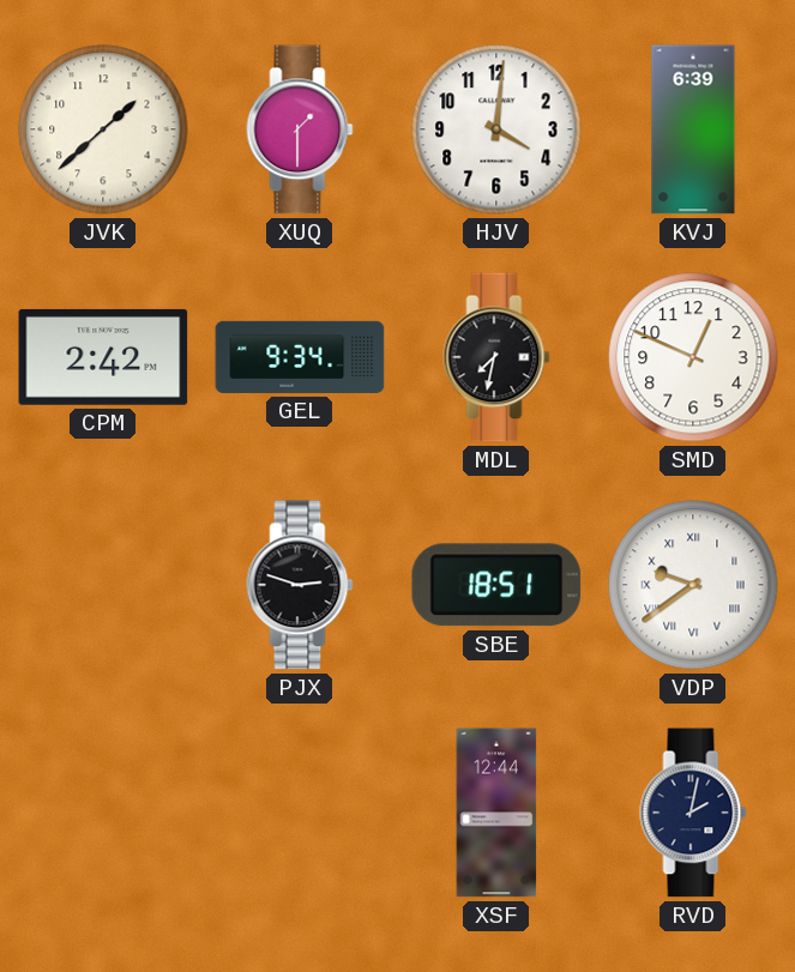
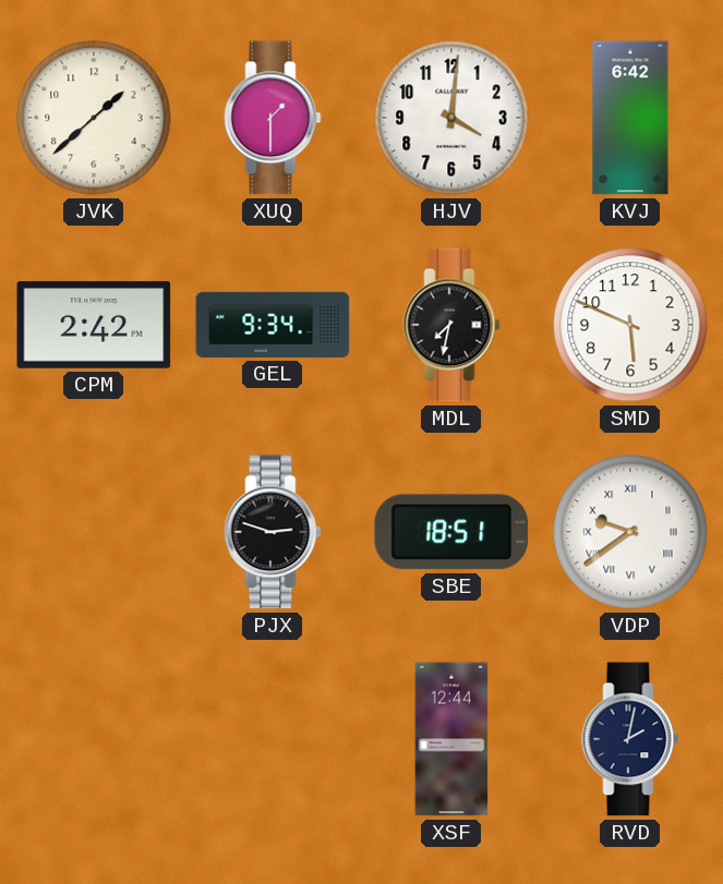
KVJ: 6:39 -> 6:42 (630, 118)
SMD: 12:49 -> 5:49 (630, 325)
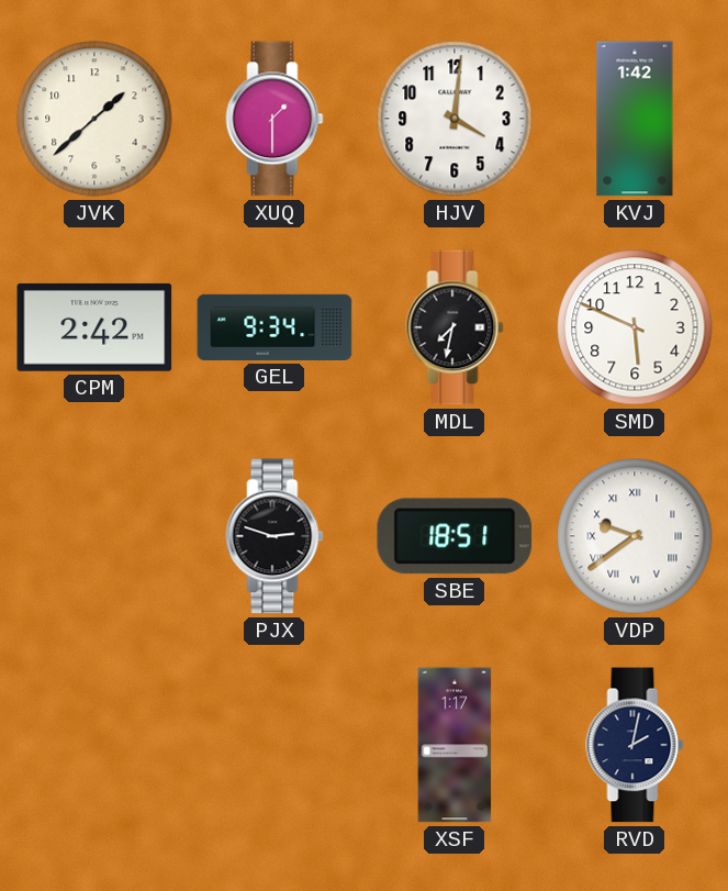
KVJ: 6:42 -> 1:42 (635, 119)
XSF: 12:44 -> 1:17 (455, 745)
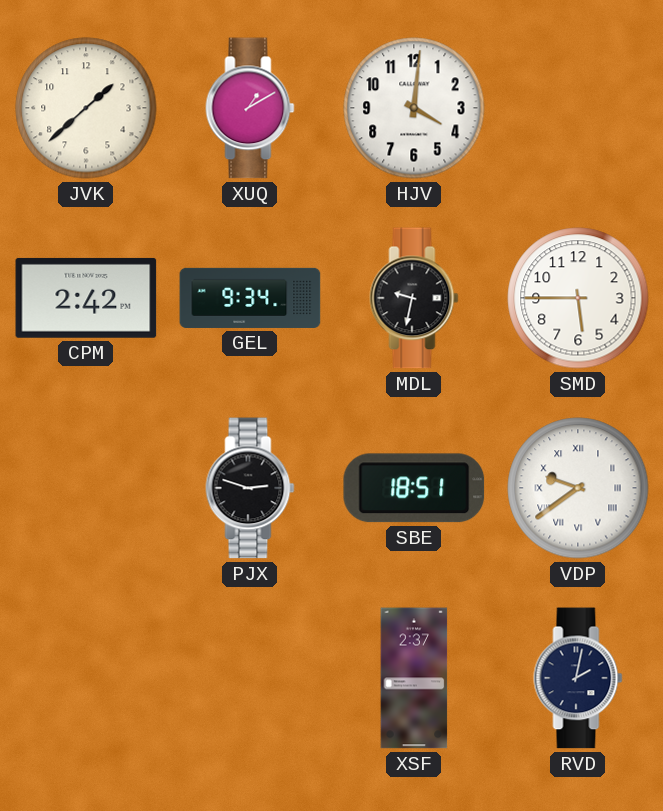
XUQ: 1:30 -> 1:10 (250, 108)
KVJ: 1:42 -> none (635, 119)
MDL: 7:32 -> 9:32 (414, 298)
SMD: 5:49 -> 5:45 (578, 298)
XSF: 1:17 -> 2:37 (414, 678)
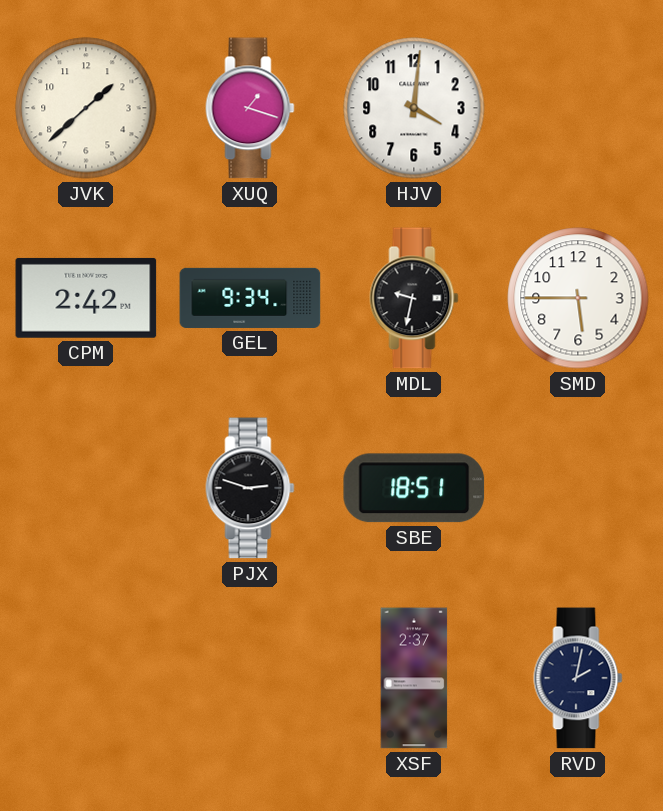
XUQ: 1:10 -> 1:18 (250, 108)
VDP: 9:39 -> none (578, 488)
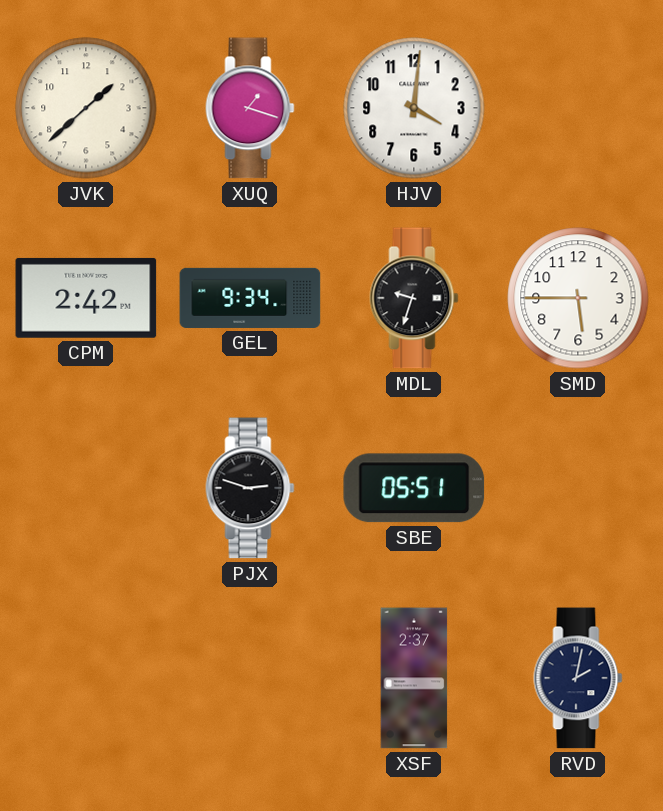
MDL: 9:32 -> 9:33 (414, 298)
SBE: 18:51 -> 05:51 (414, 488)
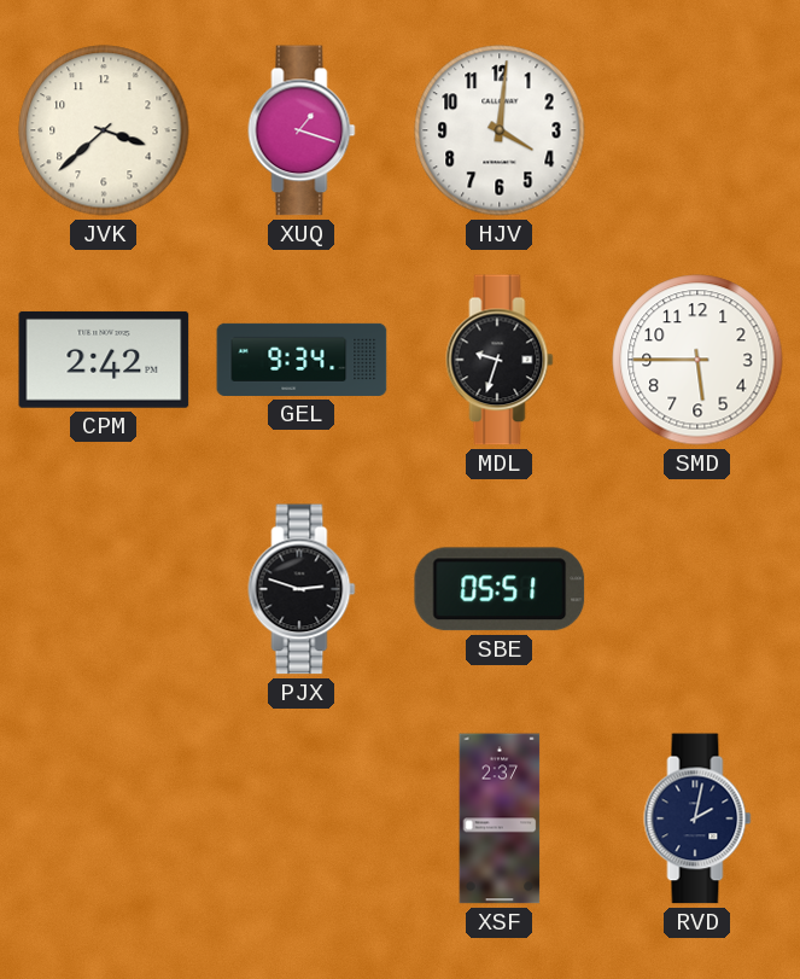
JVK: 1:38 -> 3:38 (104, 130)
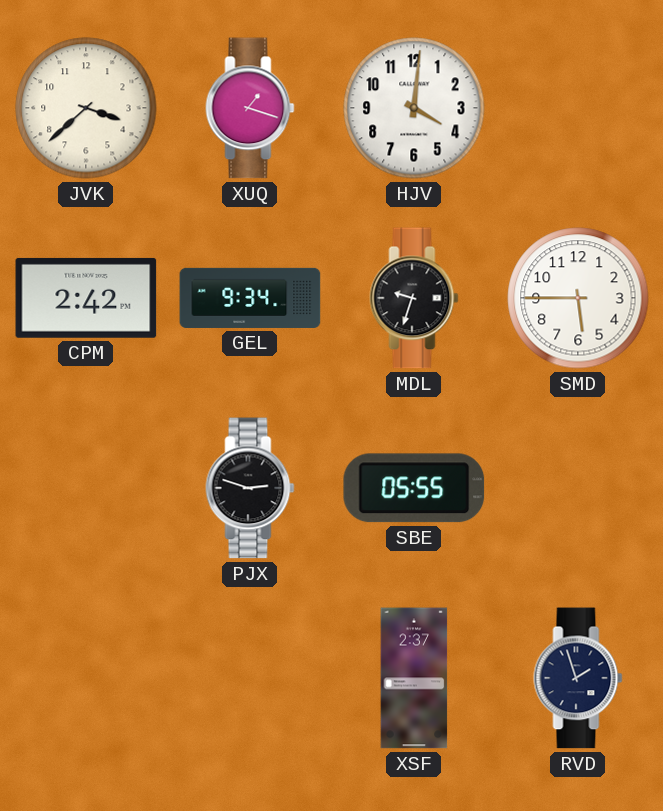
SBE: 05:51 -> 05:55 (414, 488)
RVD: 2:02 -> 1:57 (578, 678)
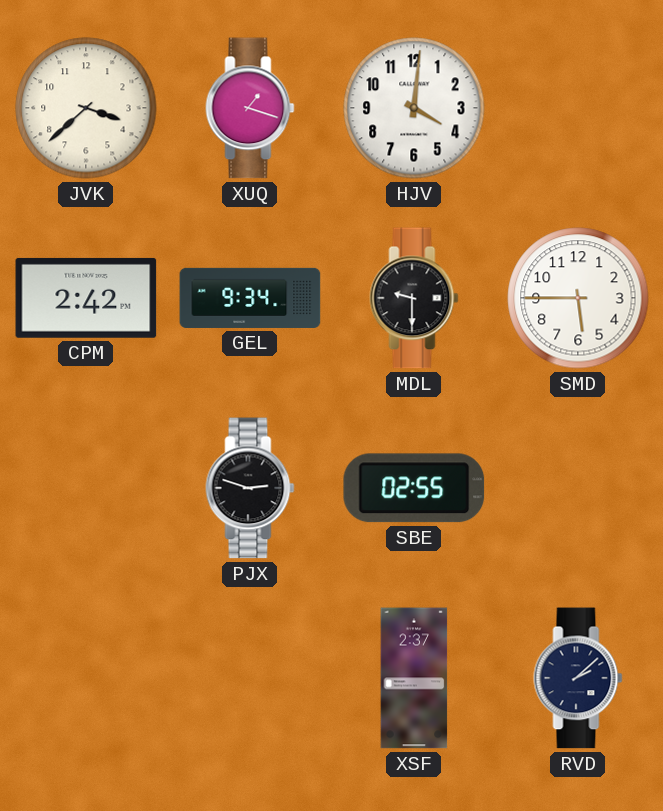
MDL: 9:33 -> 9:30 (414, 298)
SBE: 05:55 -> 02:55 (414, 488)
RVD: 1:57 -> 2:08 (578, 678)
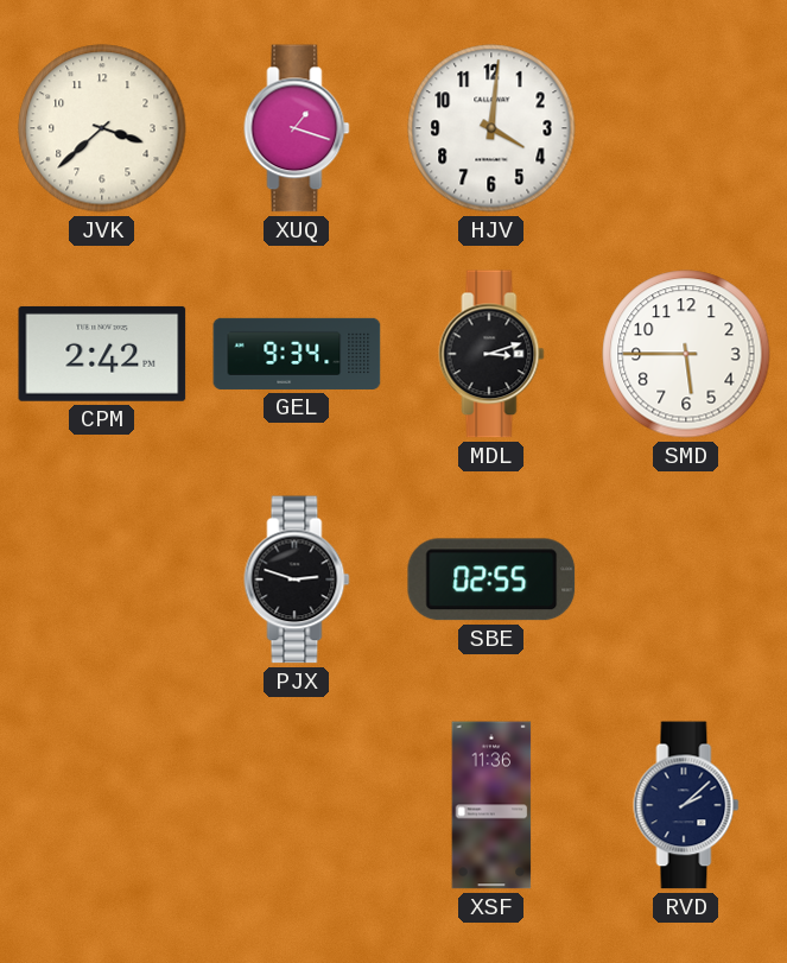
MDL: 9:30 -> 3:12 (491, 354)
XSF: 2:37 -> 11:36 (491, 805)
